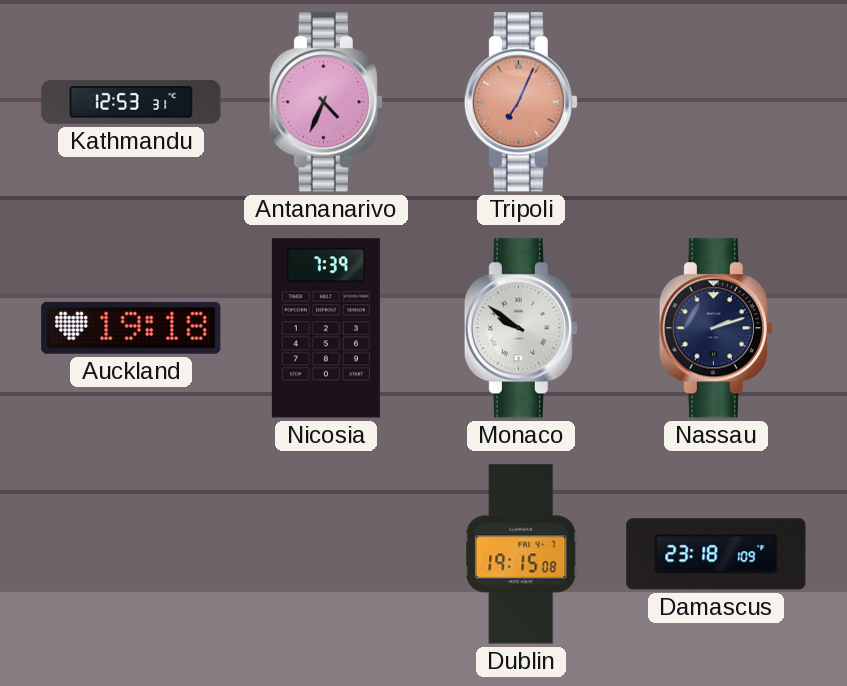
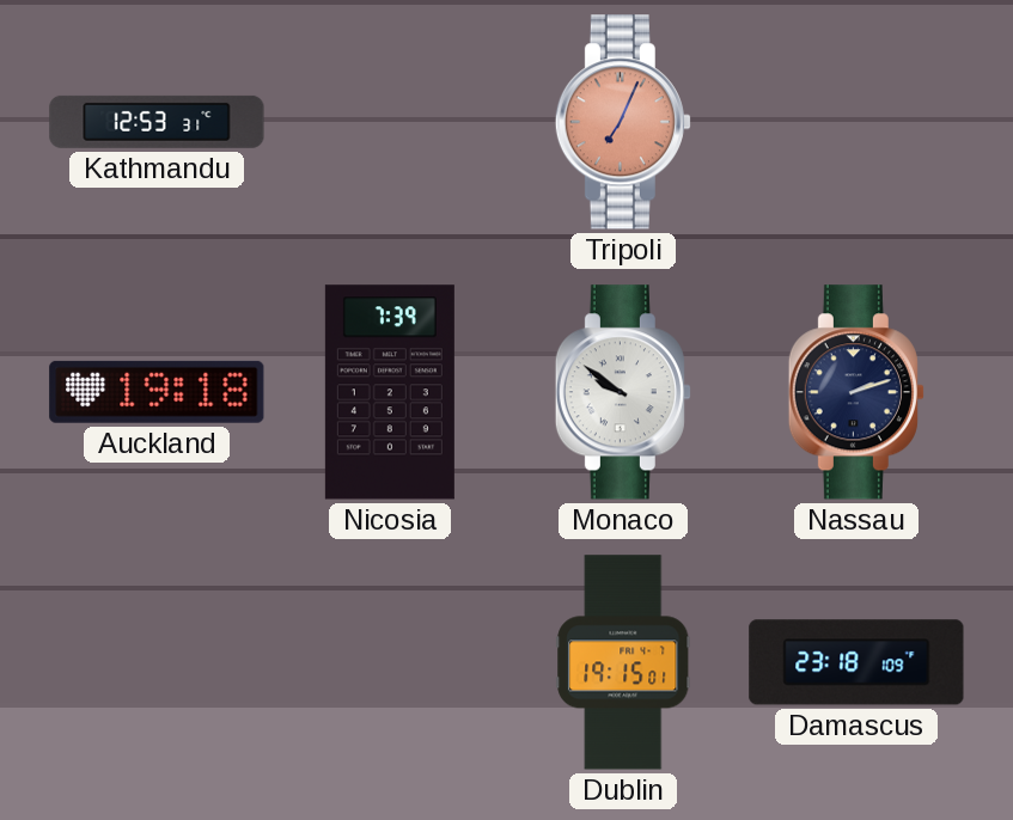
Antananarivo: 4:34 -> none (326, 102)
Dublin: 19:15:08 -> 19:15:01 (623, 662)
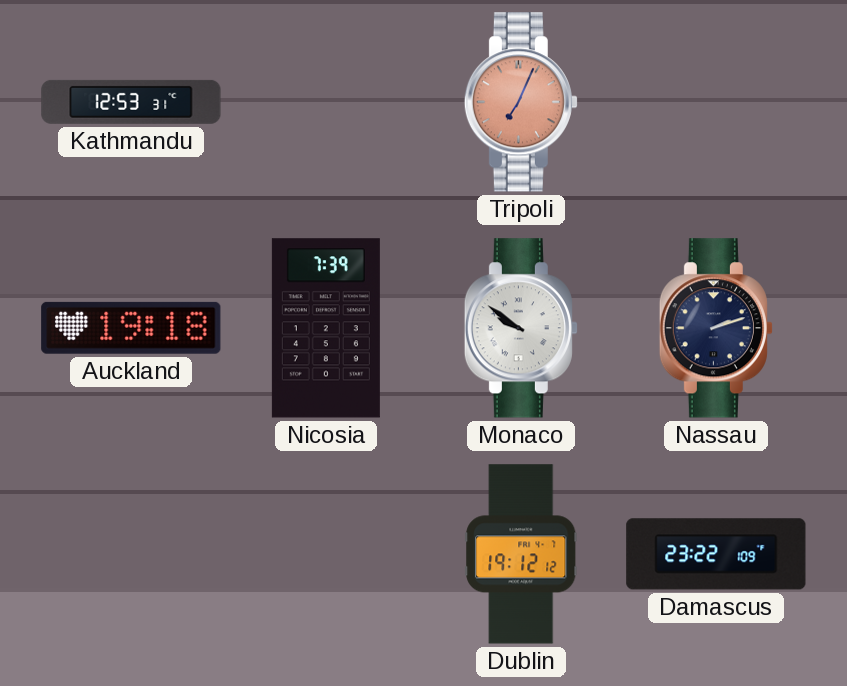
Dublin: 19:15 -> 19:12 (521, 554)
Damascus: 23:18 -> 23:22 (716, 554)
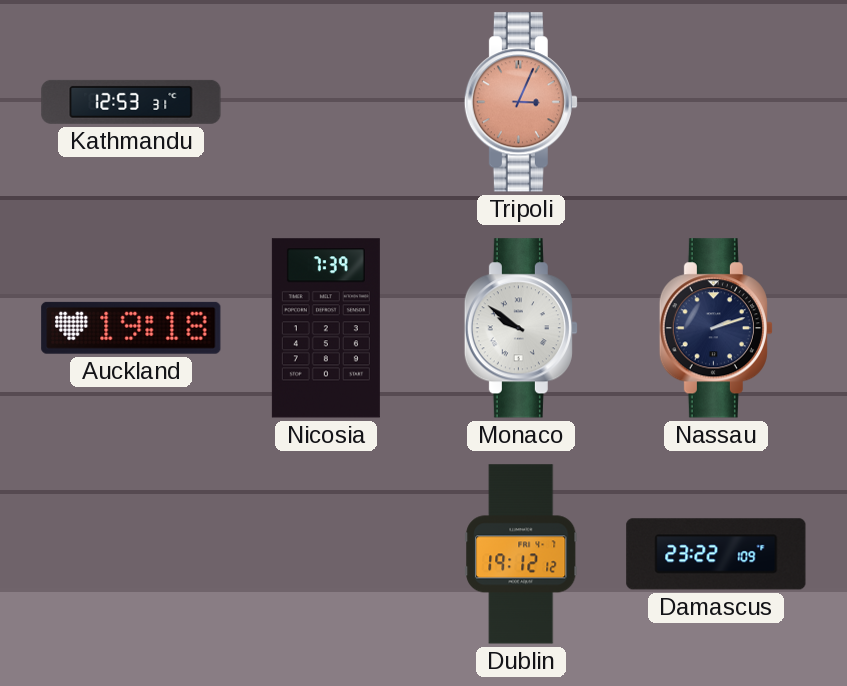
Tripoli: 7:04 -> 3:04 (521, 102)
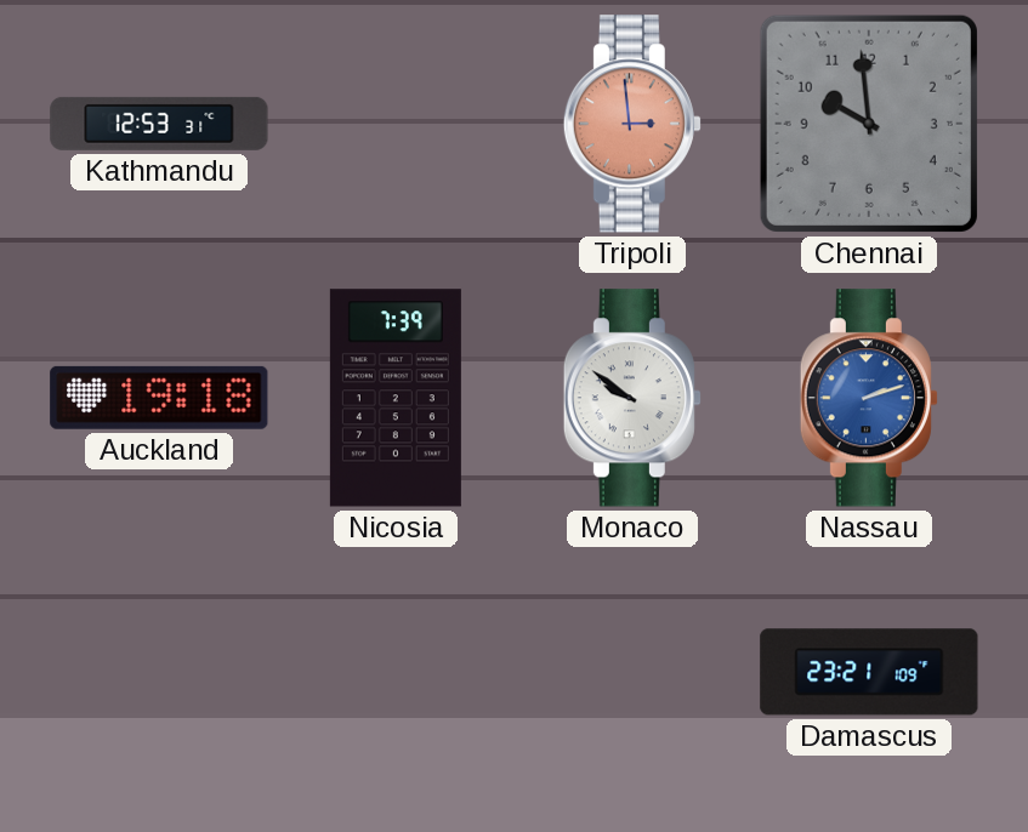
Tripoli: 3:04 -> 2:59 (632, 124)
Chennai: none -> 9:59 (869, 124)
Nassau dial: navy -> blue (869, 398)
Dublin: 19:12 -> none (521, 554)
Damascus: 23:22 -> 23:21 (869, 672)
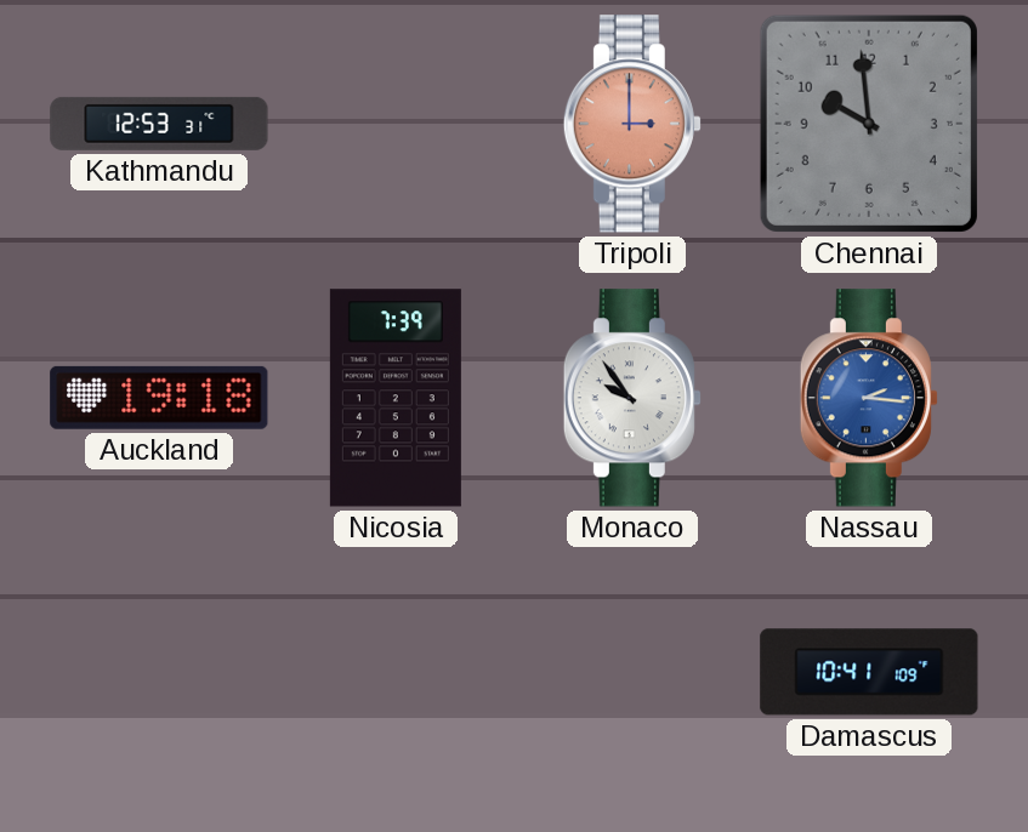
Tripoli: 2:59 -> 3:00 (632, 124)
Monaco: 9:51 -> 9:54 (632, 398)
Nassau: 2:12 -> 2:16 (869, 398)
Damascus: 23:21 -> 10:41 (869, 672)
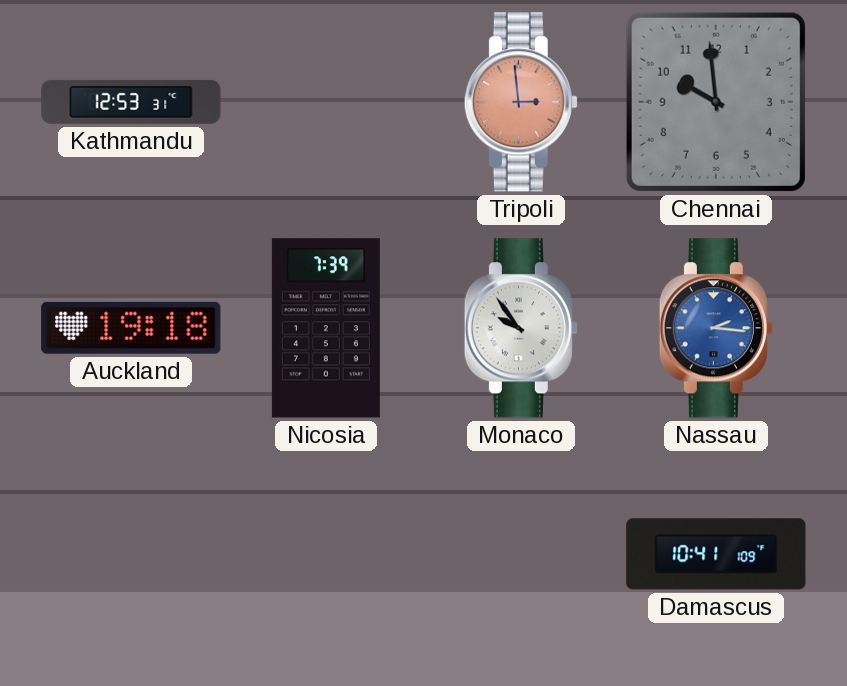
Tripoli: 3:00 -> 2:59 (521, 102)
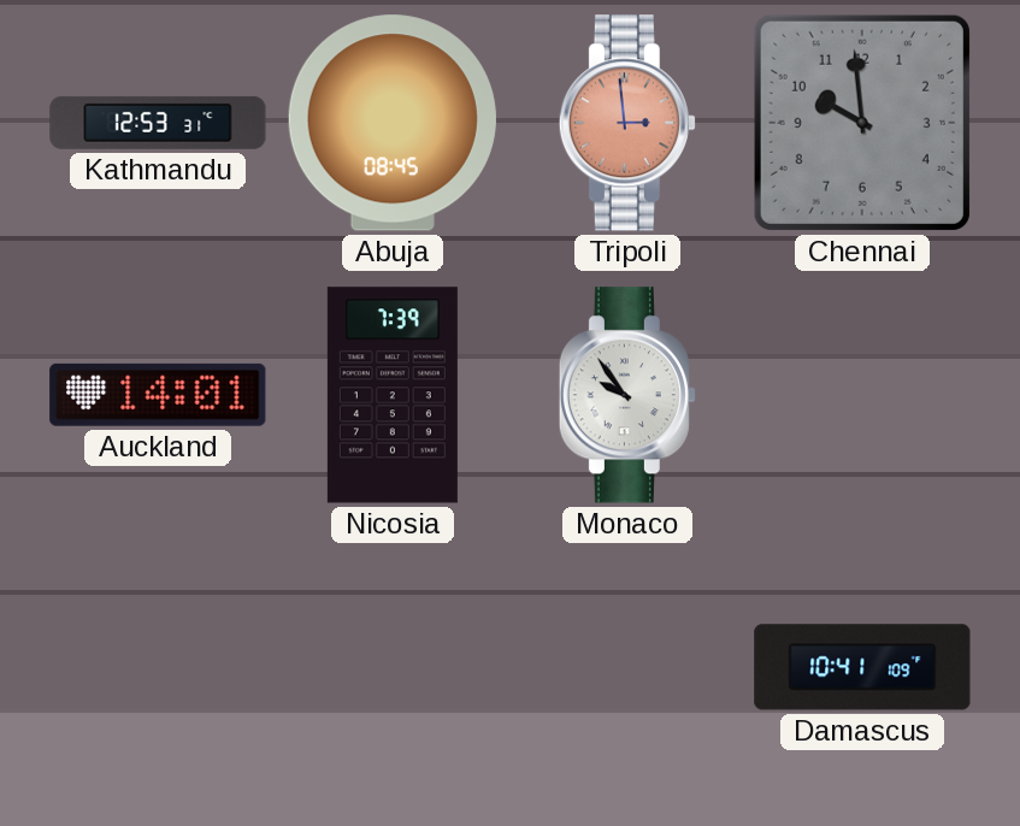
Abuja: none -> 08:45 (393, 123)
Auckland: 19:18 -> 14:01 (158, 395)
Nassau: 2:16 -> none (716, 328)
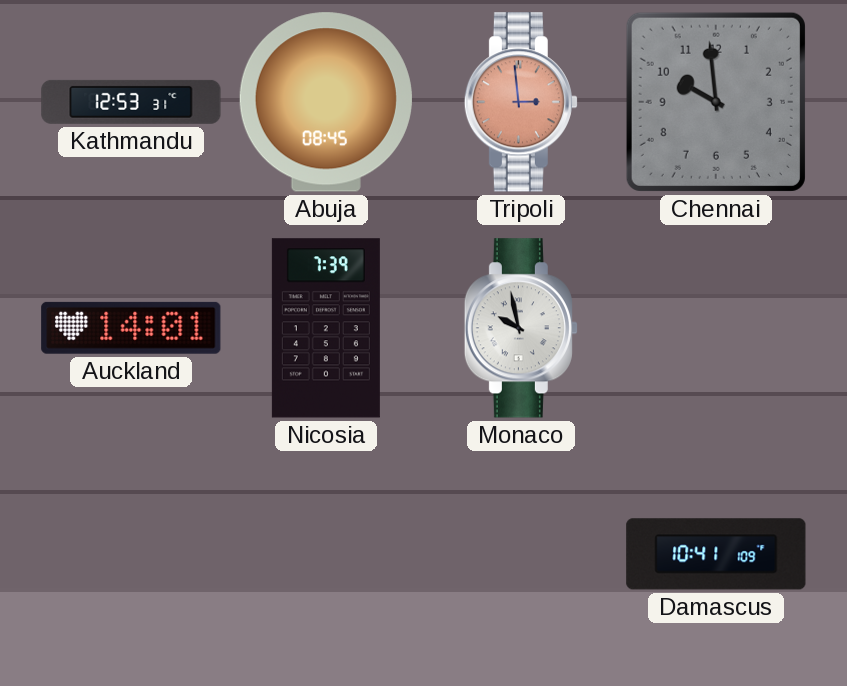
Monaco: 9:54 -> 9:58 (521, 328)
